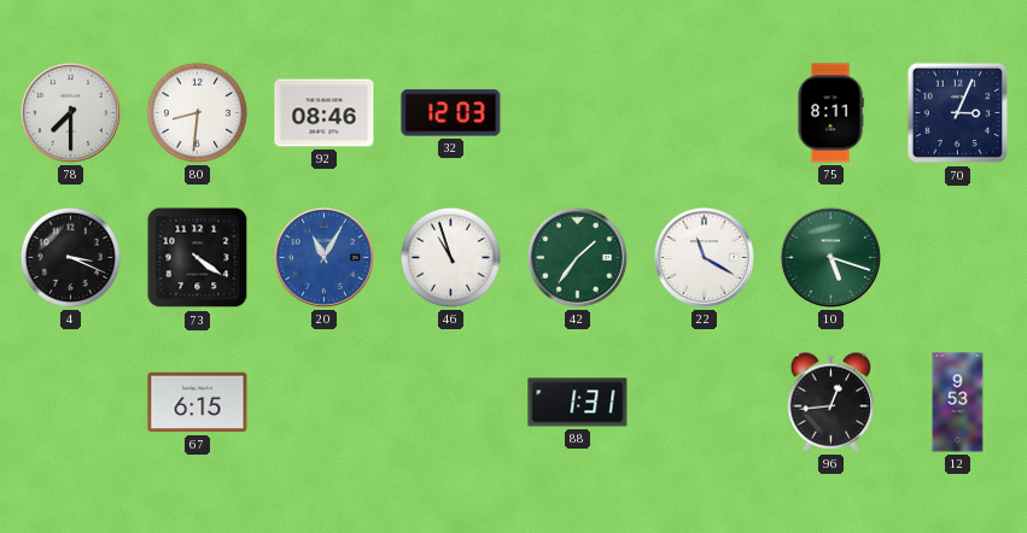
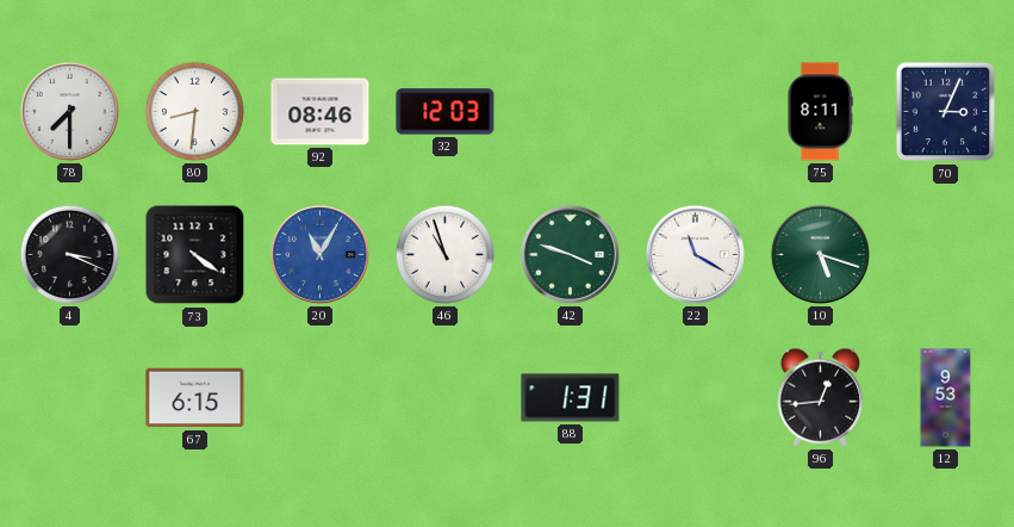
42: 1:36 -> 3:48 (570, 254)
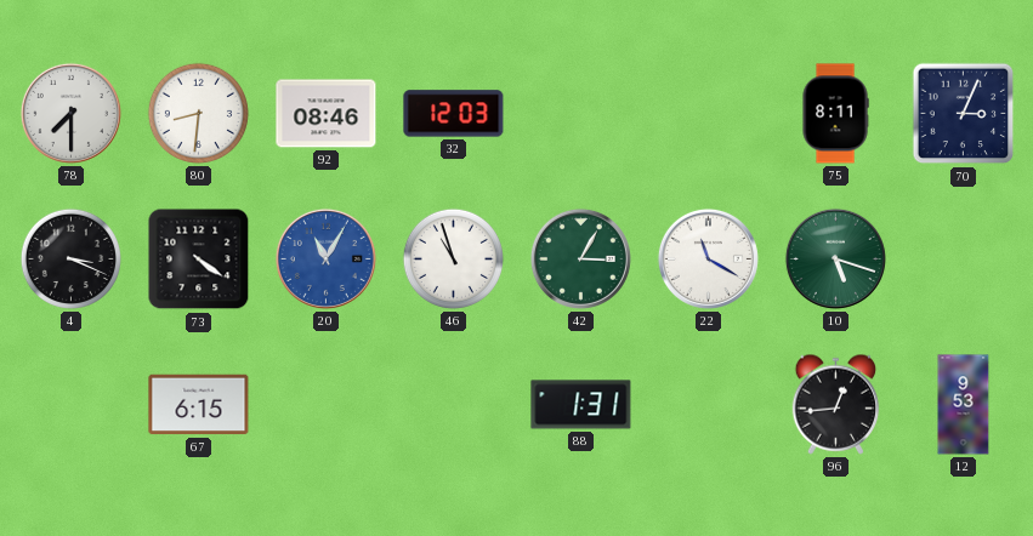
42: 3:48 -> 3:05 (580, 258)
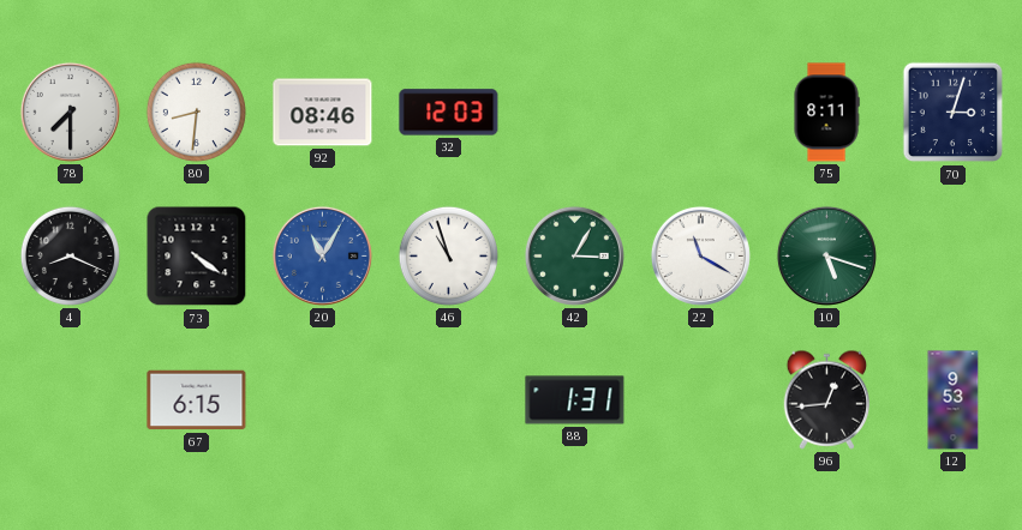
70: 3:04 -> 3:03 (954, 113)
4: 3:19 -> 8:19 (70, 255)
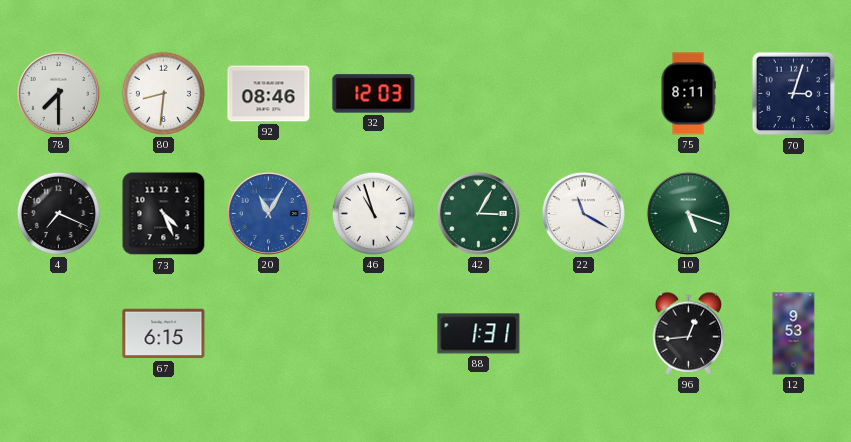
4: 8:19 -> 7:19 (58, 213)
73: 4:21 -> 4:26 (164, 214)
